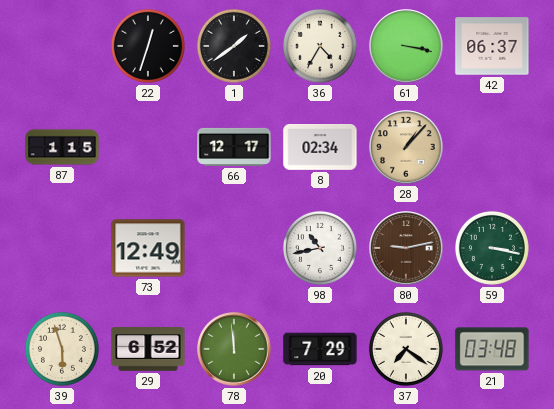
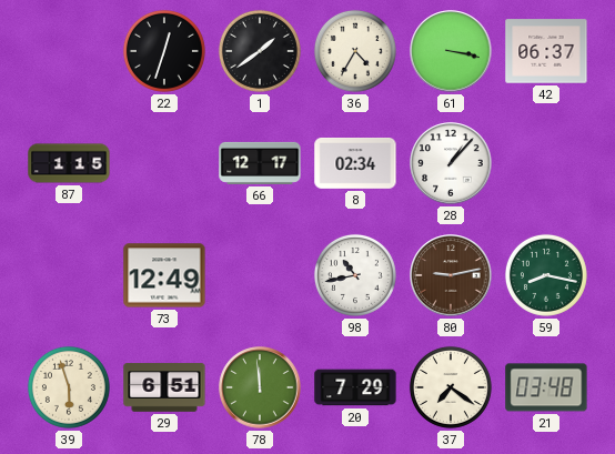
28 dial: champagne -> white (451, 163)
59: 3:17 -> 8:17 (546, 275)
29: 6:52 -> 6:51 (164, 387)
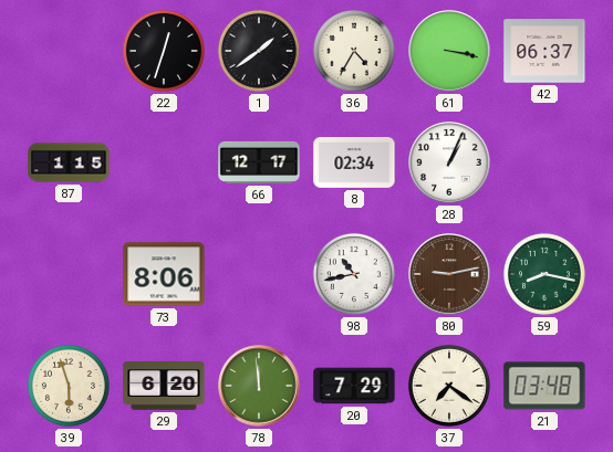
28: 1:07 -> 1:04 (449, 162)
73: 12:49 -> 8:06 (164, 274)
29: 6:51 -> 6:20 (164, 386)
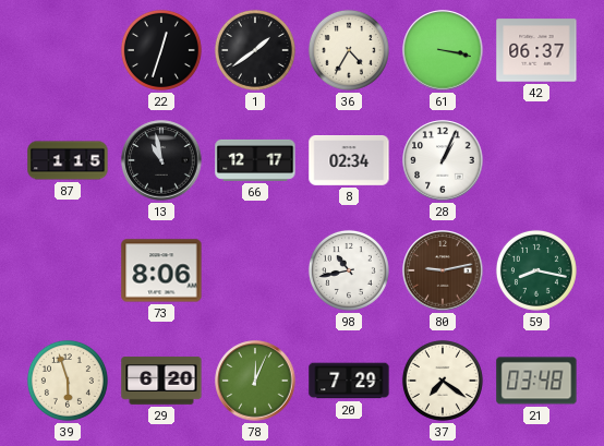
13: none -> 10:58 (161, 160)
78: 11:59 -> 12:04 (255, 381)
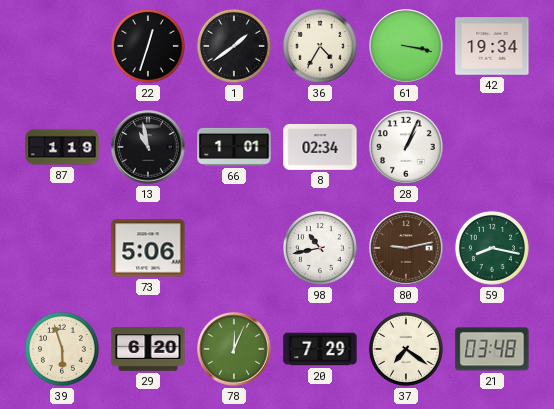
42: 06:37 -> 19:34 (492, 46)
87: 1:15 -> 1:19 (62, 147)
66: 12:17 -> 1:01 (234, 147)
73: 8:06 -> 5:06 (148, 248)
